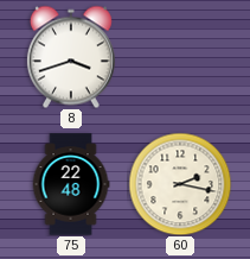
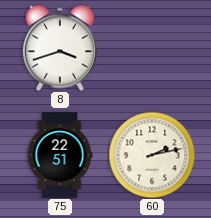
75: 22:48 -> 22:51 (60, 155)
60: 2:17 -> 2:13 (152, 155)
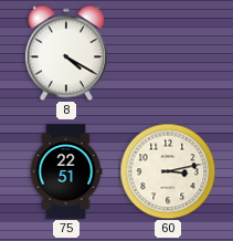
8: 3:42 -> 4:20 (66, 53)
60: 2:13 -> 3:13 (168, 171)
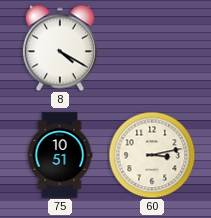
75: 22:51 -> 10:51 (60, 155)
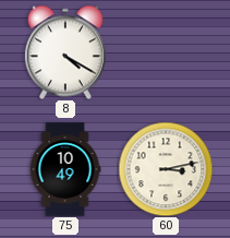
75: 10:51 -> 10:49 (65, 169)
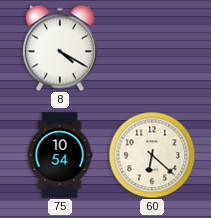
75: 10:49 -> 10:54 (60, 155)
60: 3:13 -> 6:22 (152, 155)
